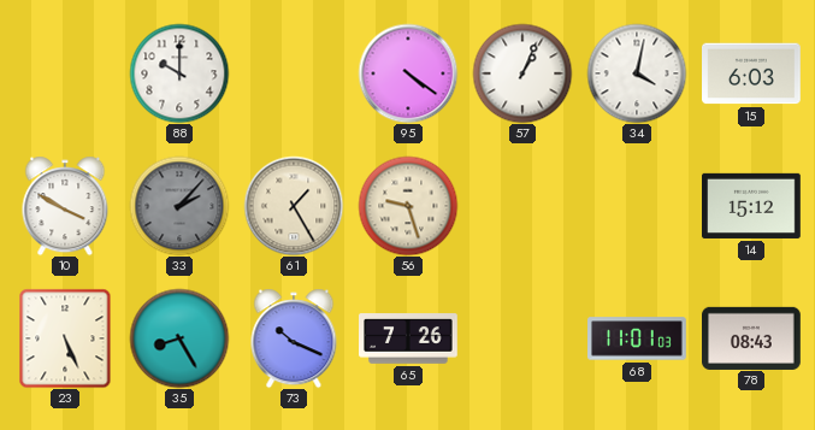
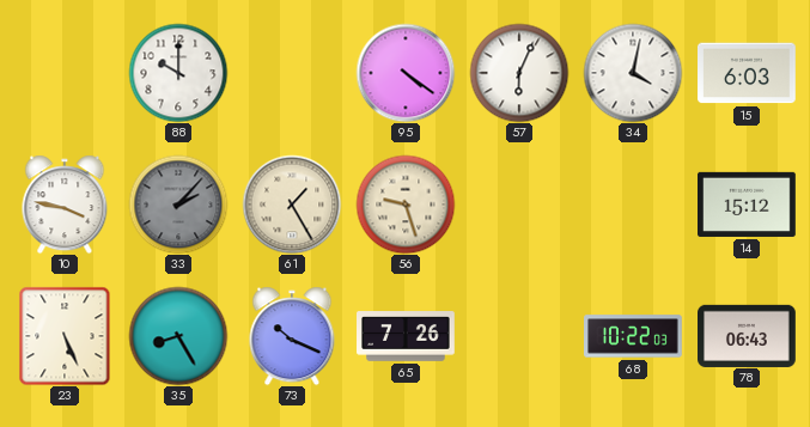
57: 1:04 -> 6:04 (519, 73)
10: 3:50 -> 3:47 (65, 205)
68: 11:01 -> 10:22 (634, 336)
78: 08:43 -> 06:43 (748, 335)
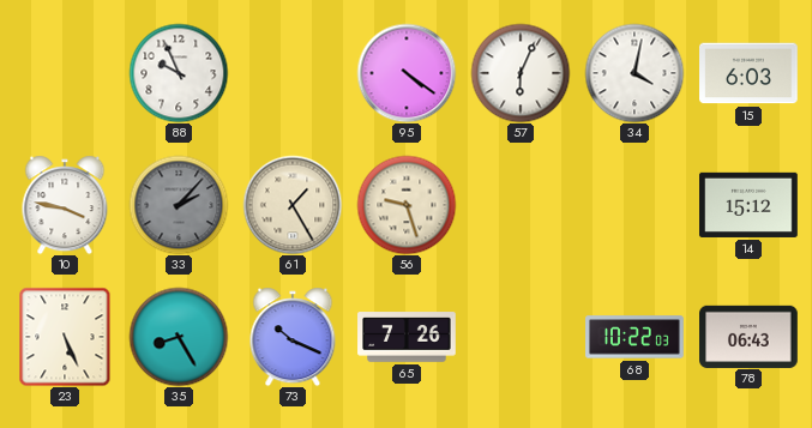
88: 10:00 -> 9:56 (179, 73)
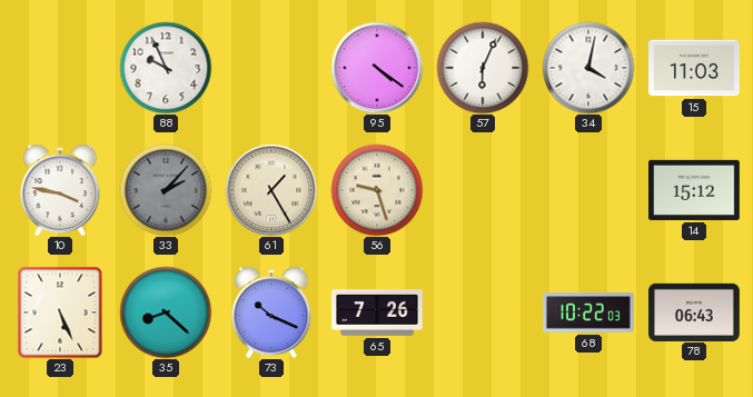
15: 6:03 -> 11:03 (695, 68)
35: 8:25 -> 8:22 (166, 312)
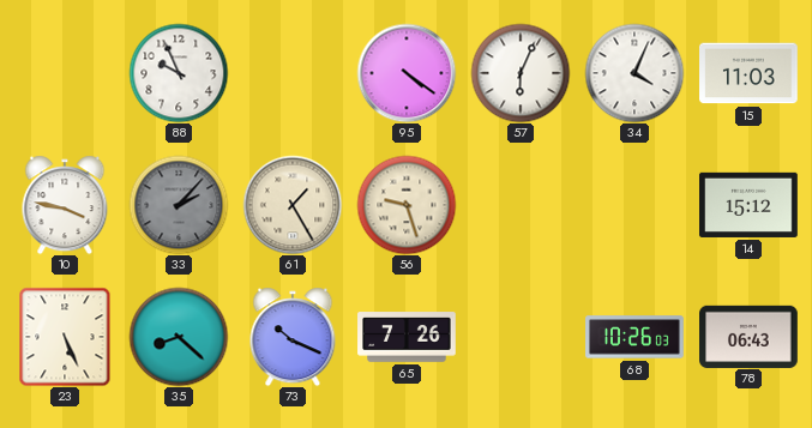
34: 4:02 -> 4:04 (634, 73)
68: 10:22 -> 10:26 (636, 337)
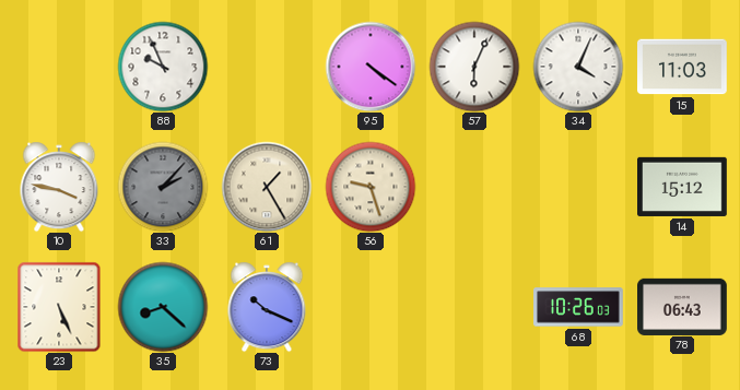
65: 7:26 -> none (407, 337)
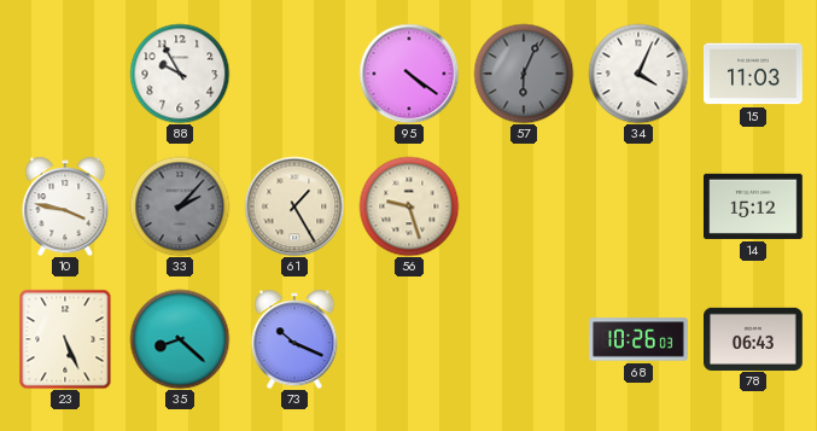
88: 9:56 -> 9:55 (180, 74)
57 dial: white -> grey (524, 74)
